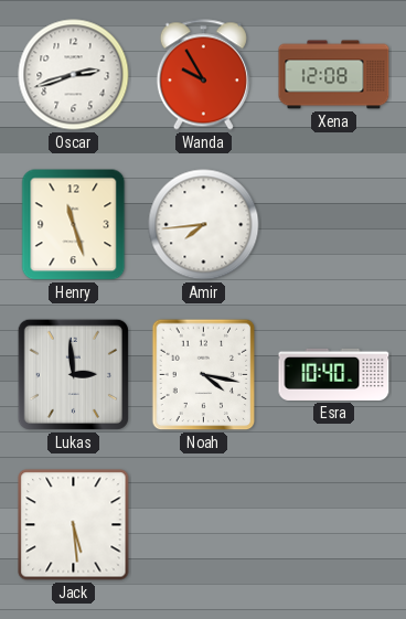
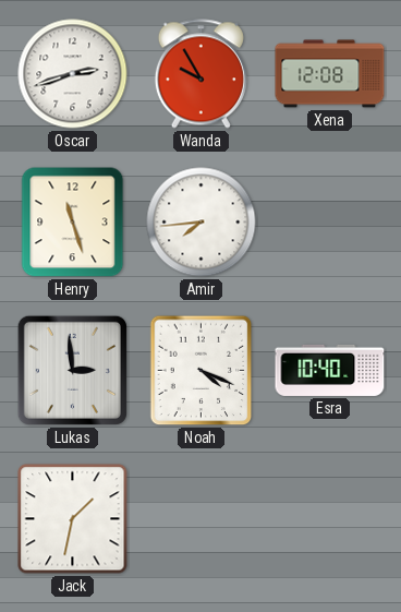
Noah: 4:17 -> 4:19 (202, 371)
Jack: 5:29 -> 1:32 (73, 519)
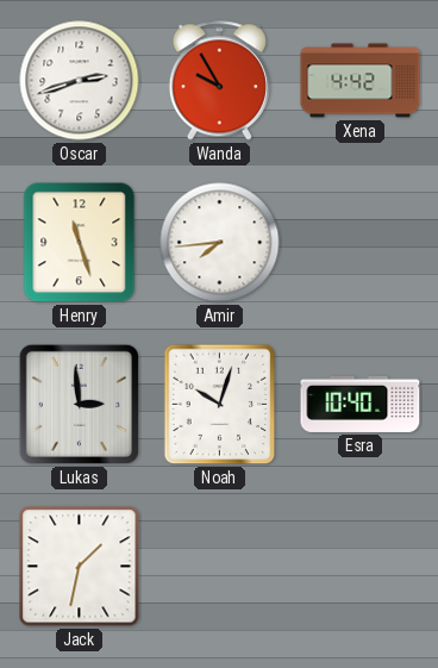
Xena: 12:08 -> 4:42 (361, 81)
Noah: 4:19 -> 10:03 (220, 405)
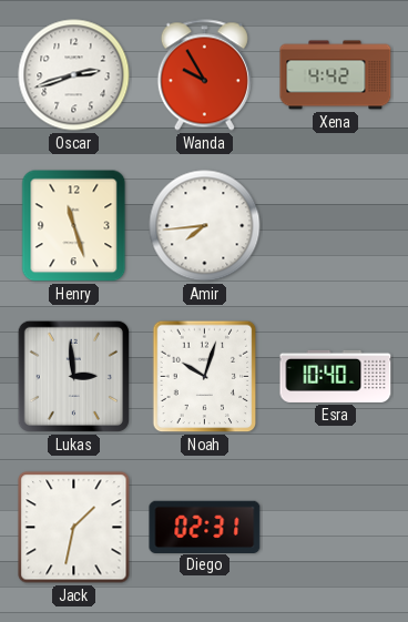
Diego: none -> 02:31 (205, 527)
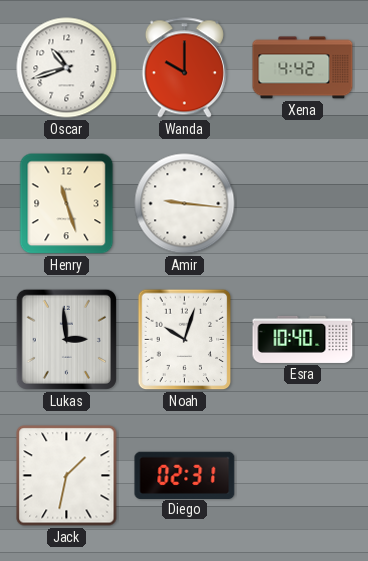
Oscar: 2:42 -> 10:42 (67, 68)
Wanda: 9:55 -> 10:00 (184, 68)
Amir: 7:44 -> 9:16 (185, 204)
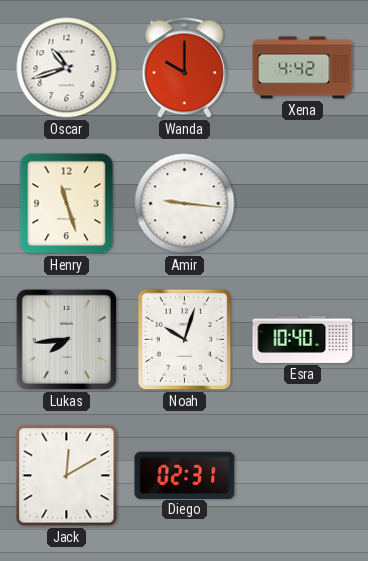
Lukas: 2:59 -> 7:44 (66, 339)
Jack: 1:32 -> 12:10 (67, 476)
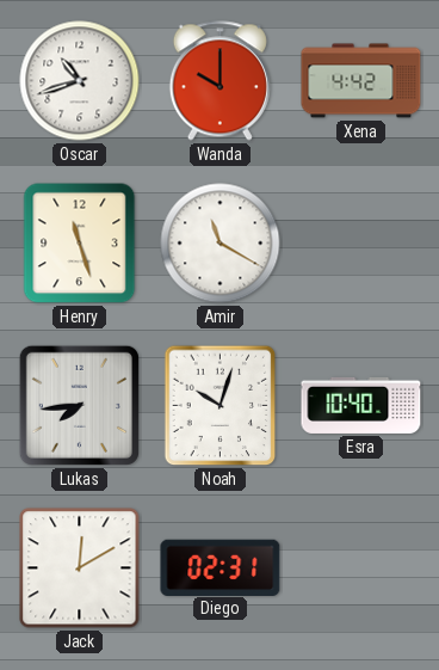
Amir: 9:16 -> 11:20 (221, 244)
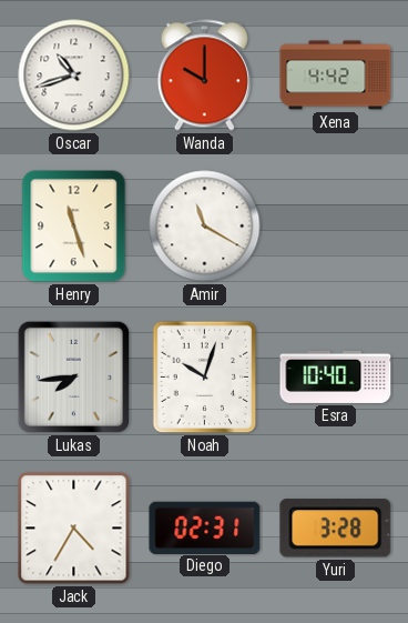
Jack: 12:10 -> 4:35 (74, 529)
Yuri: none -> 3:28 (336, 529)
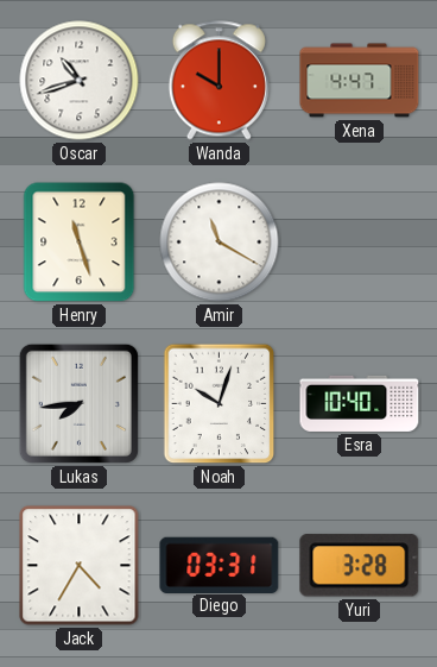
Xena: 4:42 -> 4:47 (360, 81)
Diego: 02:31 -> 03:31 (220, 565)
